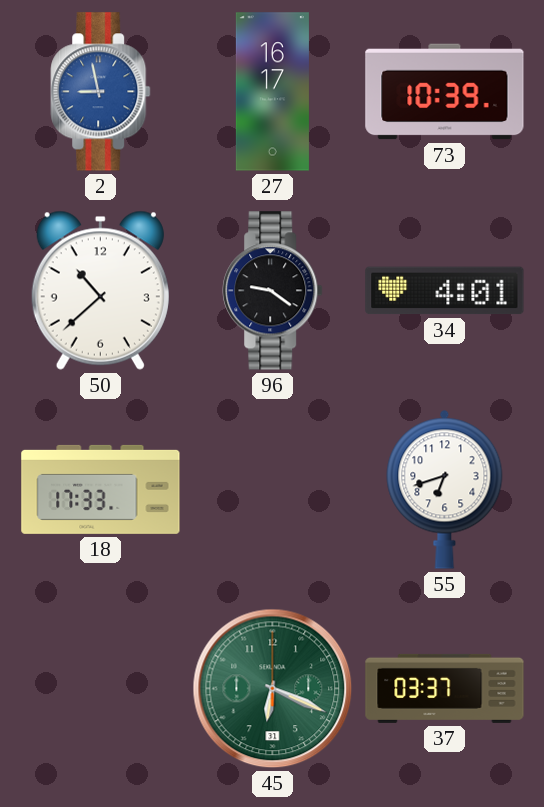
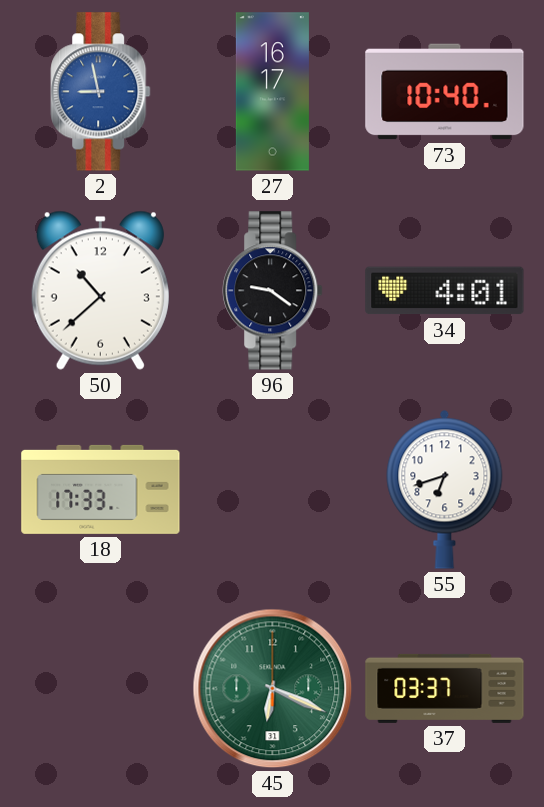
73: 10:39 -> 10:40 (445, 92)
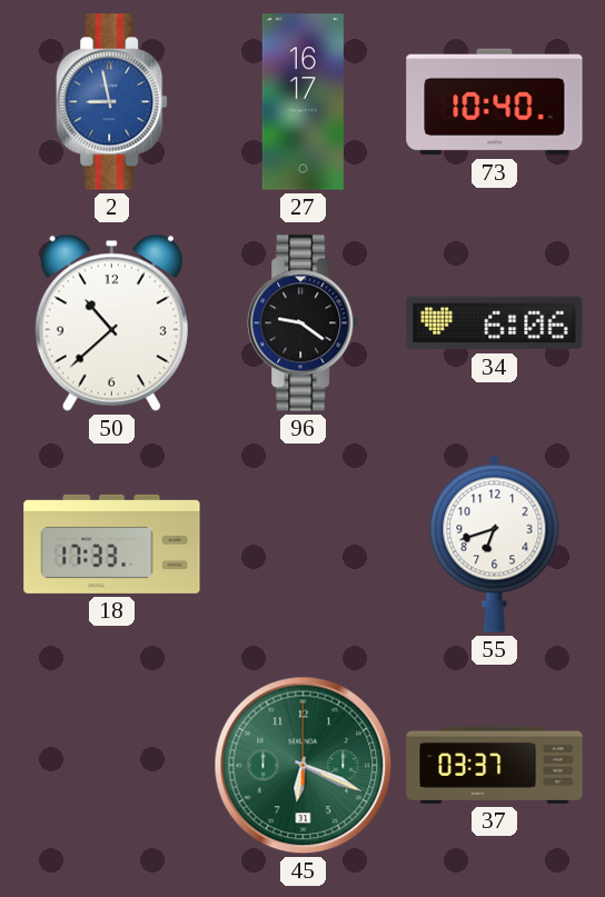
34: 4:01 -> 6:06 (495, 323)
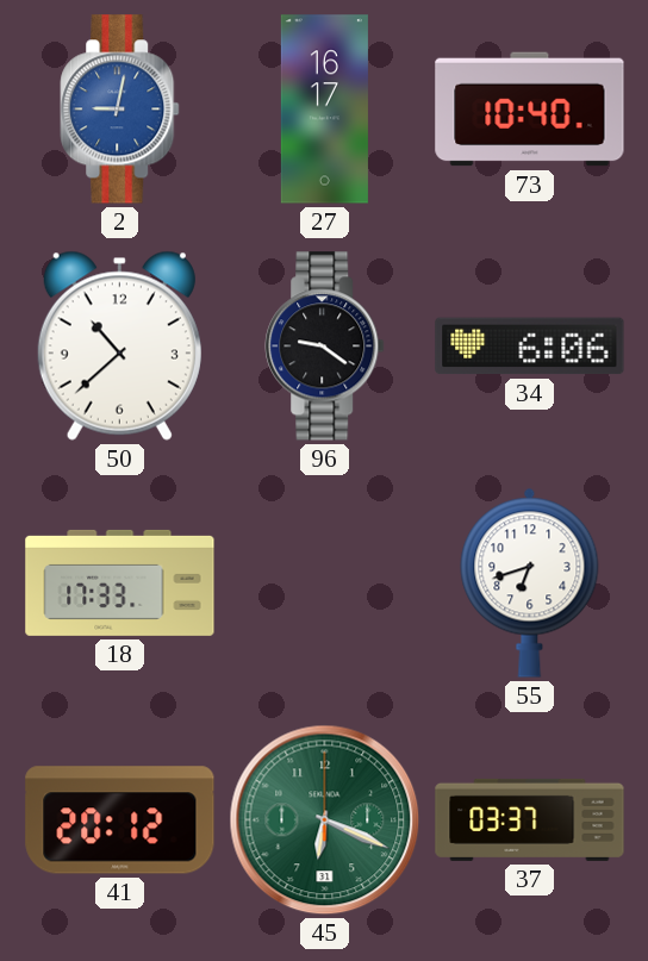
2: 8:58 -> 9:02 (120, 110)
41: none -> 20:12 (120, 820)
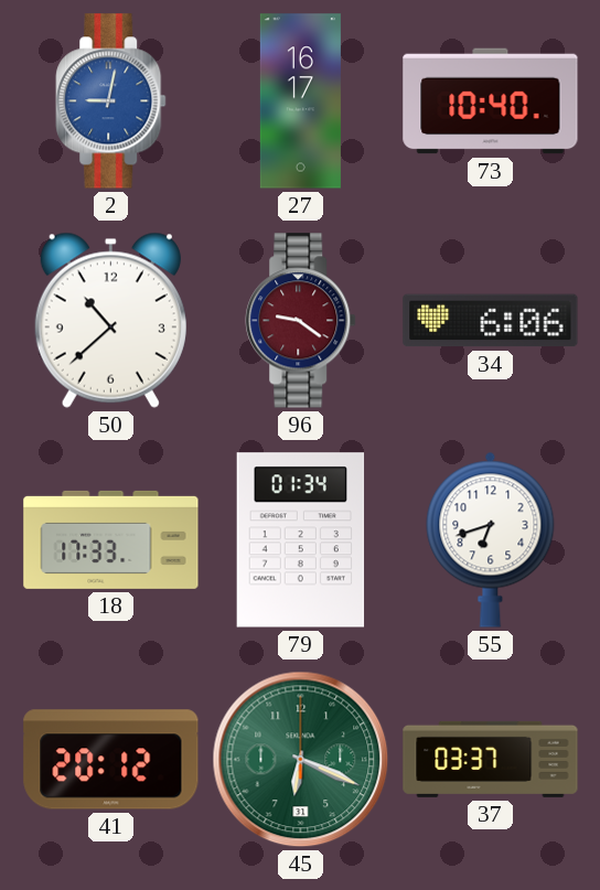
96 dial: black -> burgundy (301, 321)
79: none -> 01:34 (301, 540)
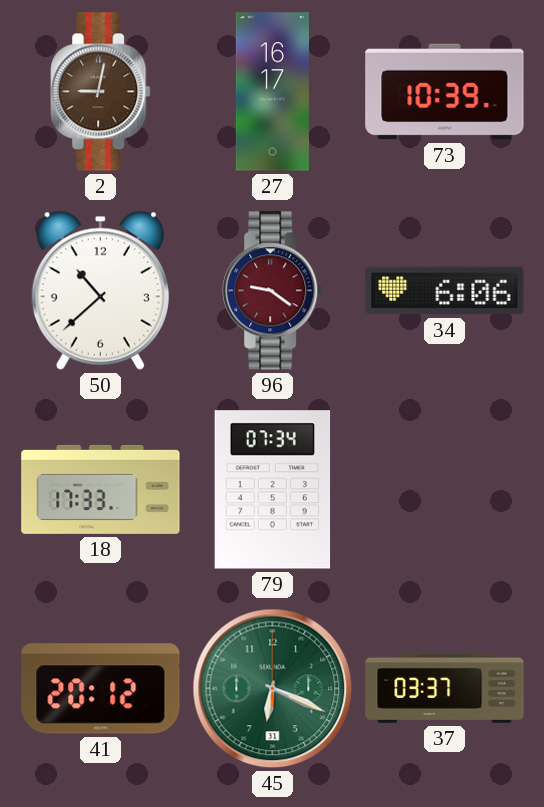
2 dial: blue -> brown (101, 92)
73: 10:40 -> 10:39 (445, 92)
79: 01:34 -> 07:34 (273, 490)
55: 6:42 -> none (491, 539)
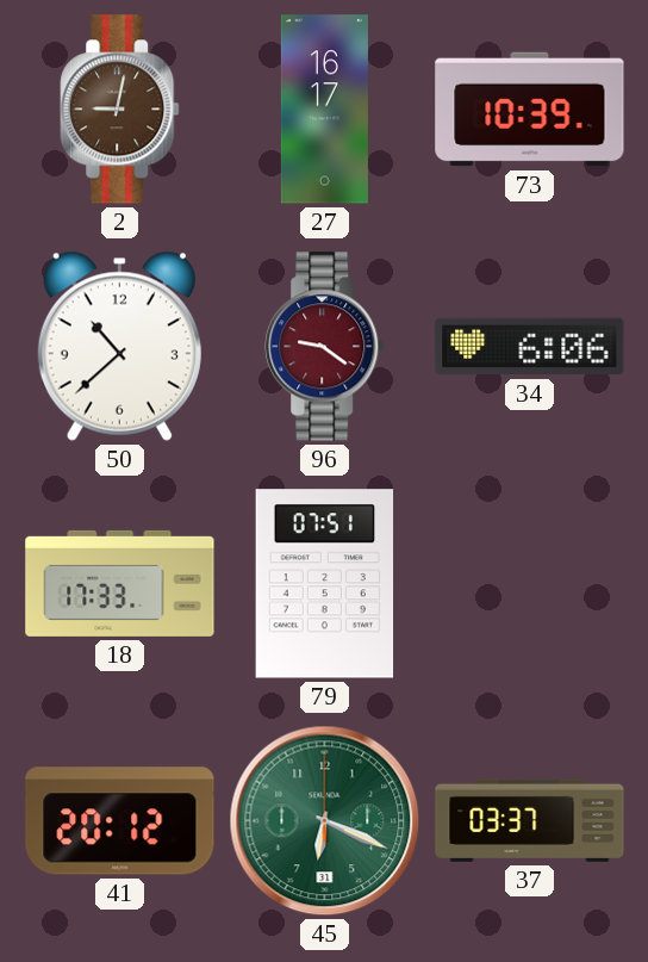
79: 07:34 -> 07:51 (325, 584)
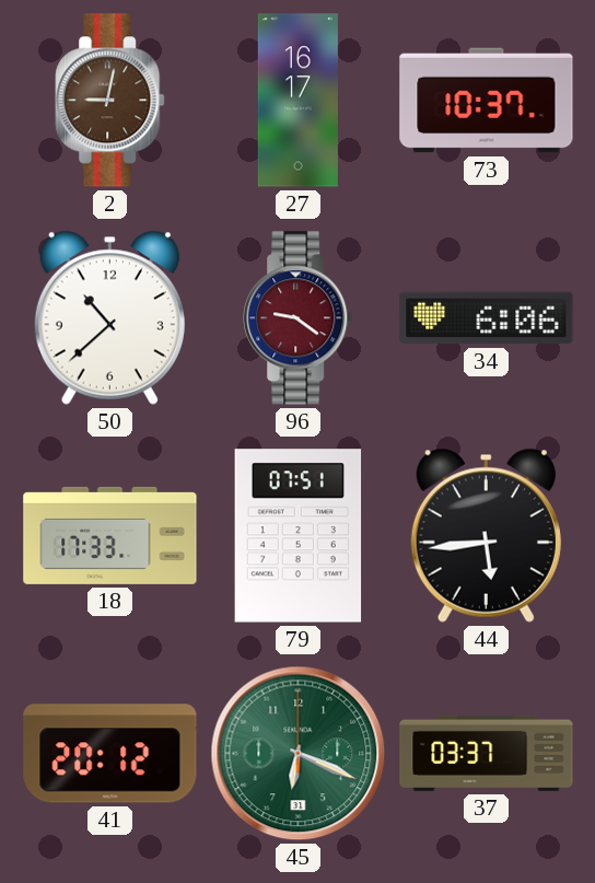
73: 10:39 -> 10:37 (487, 101)
44: none -> 5:44 (486, 535)
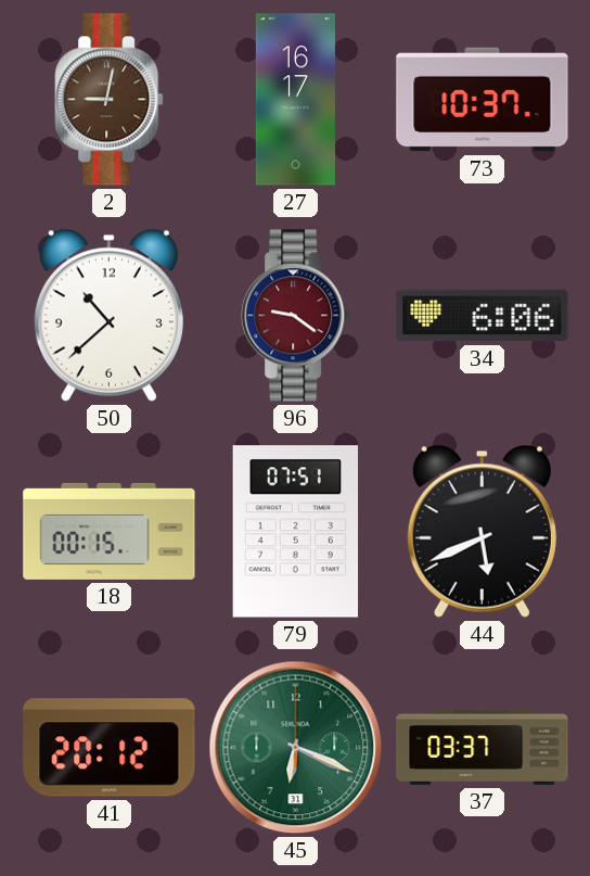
18: 17:33 -> 00:15 (110, 531)
44: 5:44 -> 5:41 (482, 531)
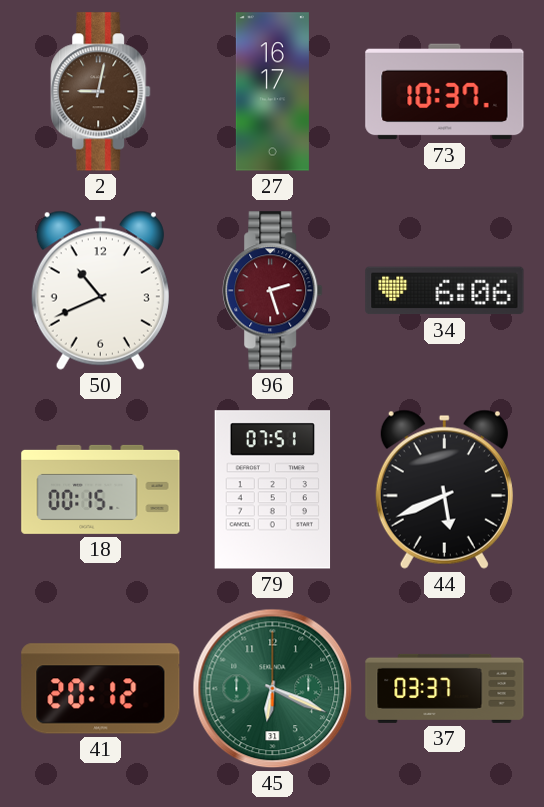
50: 10:38 -> 10:41 (100, 290)
96: 9:21 -> 2:27 (273, 291)
